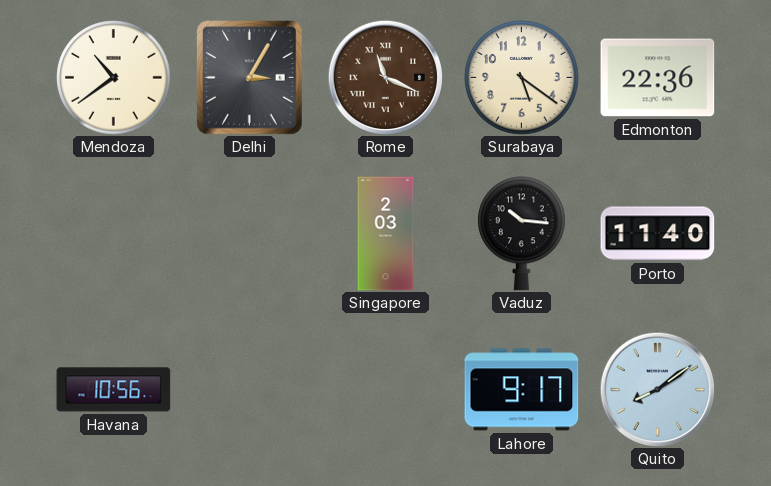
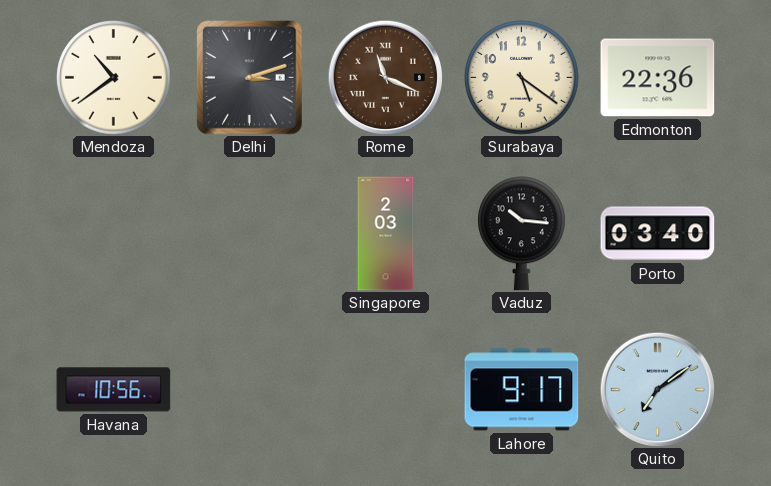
Delhi: 3:05 -> 3:12 (250, 78)
Porto: 11:40 -> 03:40 (658, 234)
Quito: 8:09 -> 7:09 (657, 389)
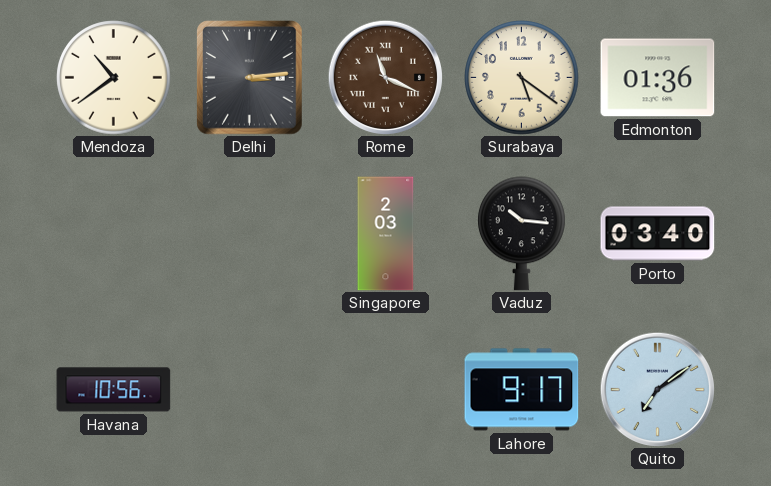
Delhi: 3:12 -> 3:14 (250, 78)
Edmonton: 22:36 -> 01:36 (658, 78)
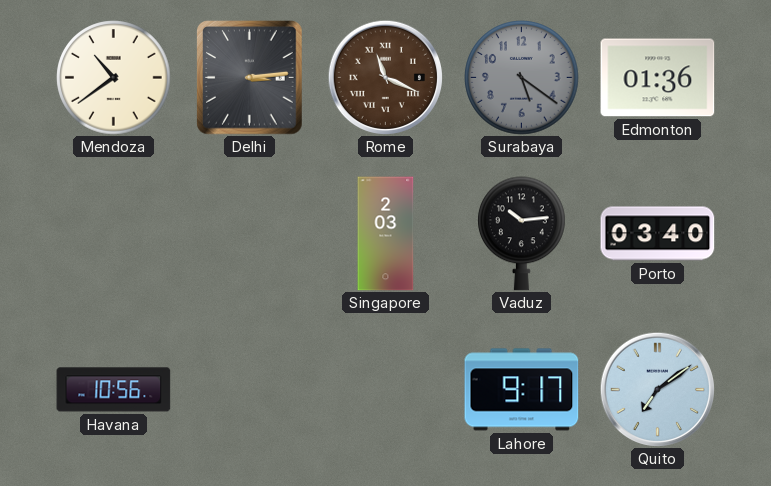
Surabaya dial: cream -> grey (522, 78)
Vaduz: 10:16 -> 10:14 (522, 234)
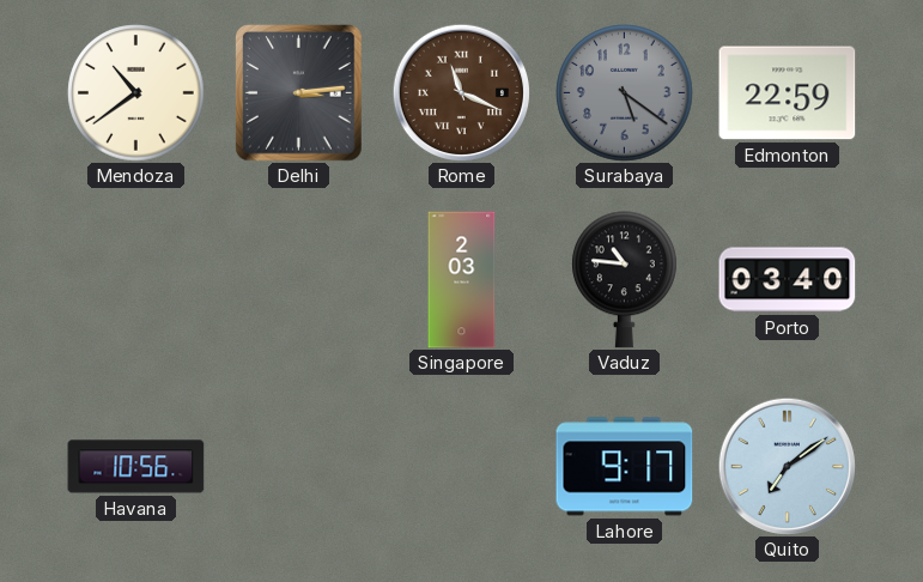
Edmonton: 01:36 -> 22:59 (788, 93)
Vaduz: 10:14 -> 10:46 (625, 280)
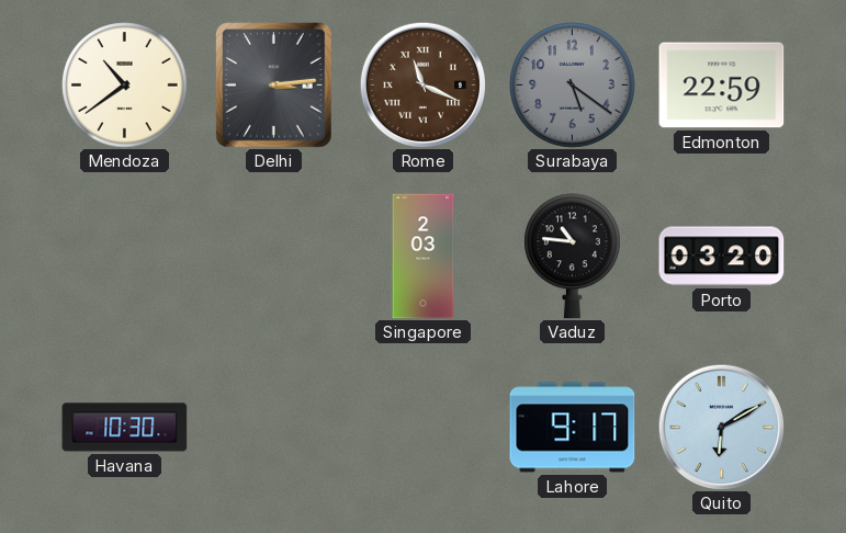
Porto: 03:40 -> 03:20 (722, 257)
Havana: 10:56 -> 10:30 (125, 428)
Quito: 7:09 -> 6:10 (721, 427)
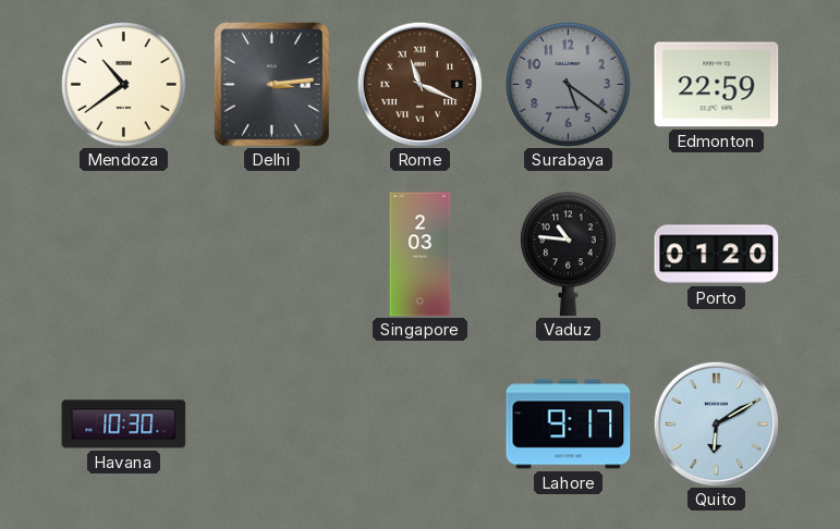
Porto: 03:20 -> 01:20 (717, 255)
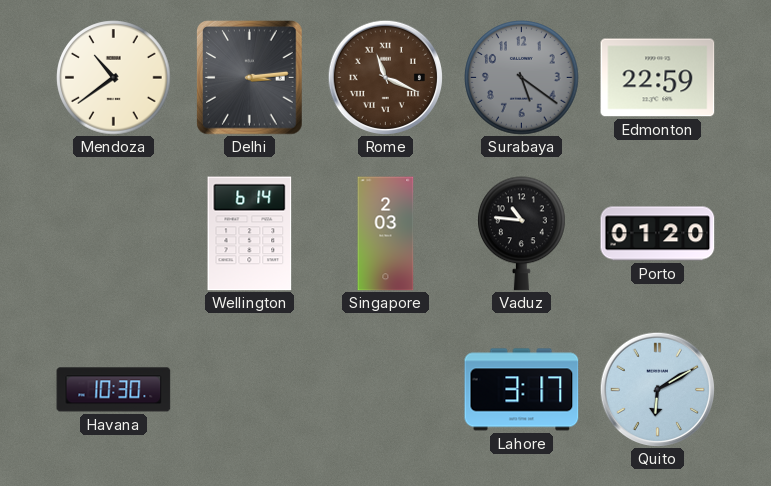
Wellington: none -> 6:14 (250, 234)
Lahore: 9:17 -> 3:17 (522, 390)
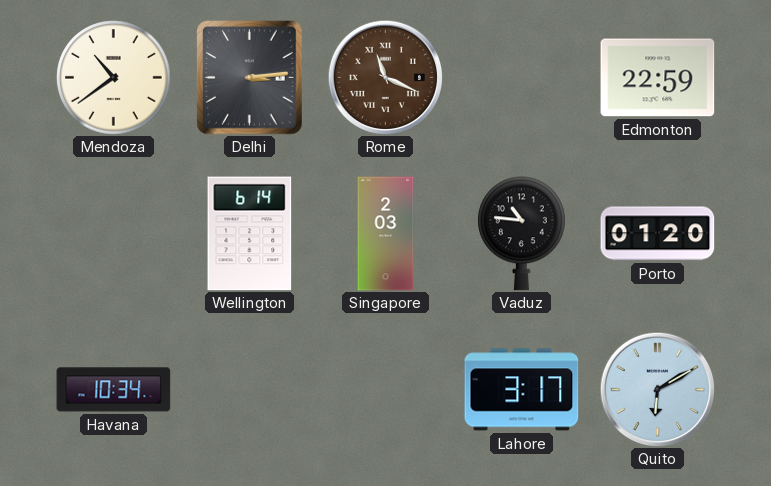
Surabaya: 5:21 -> none (522, 78)
Havana: 10:30 -> 10:34 (114, 390)
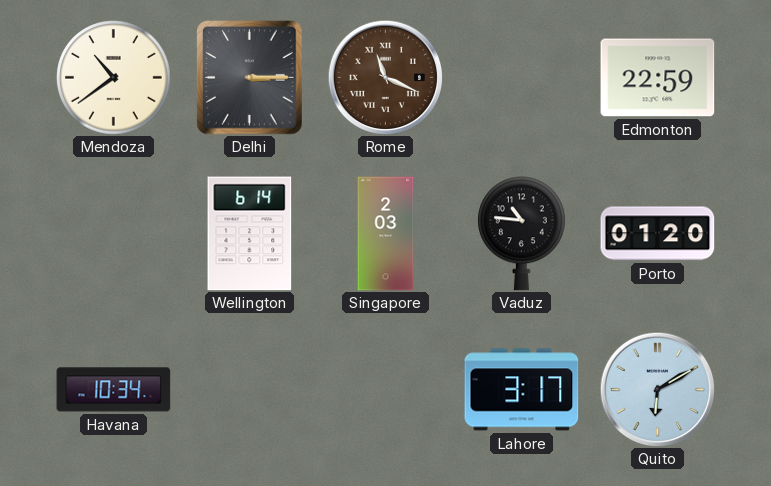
Delhi: 3:14 -> 3:15 (250, 78)
